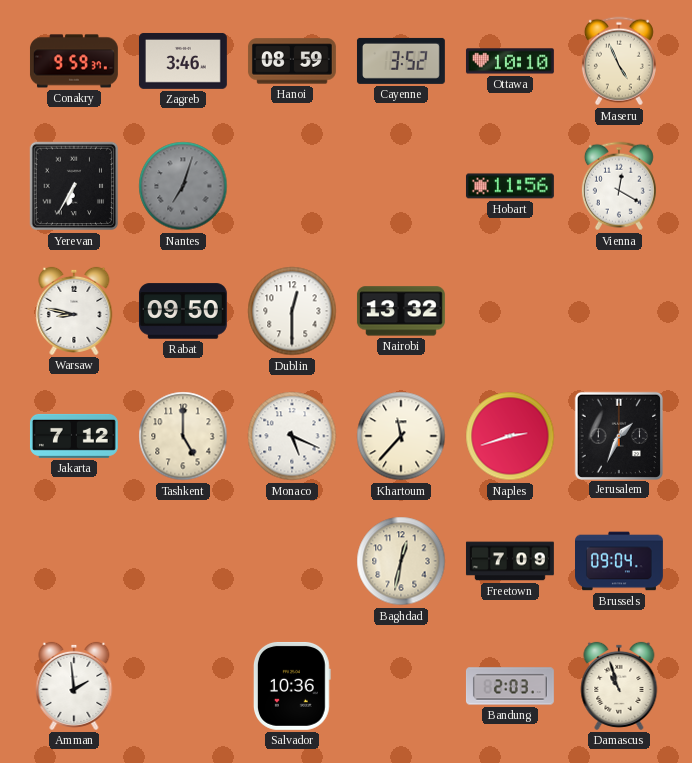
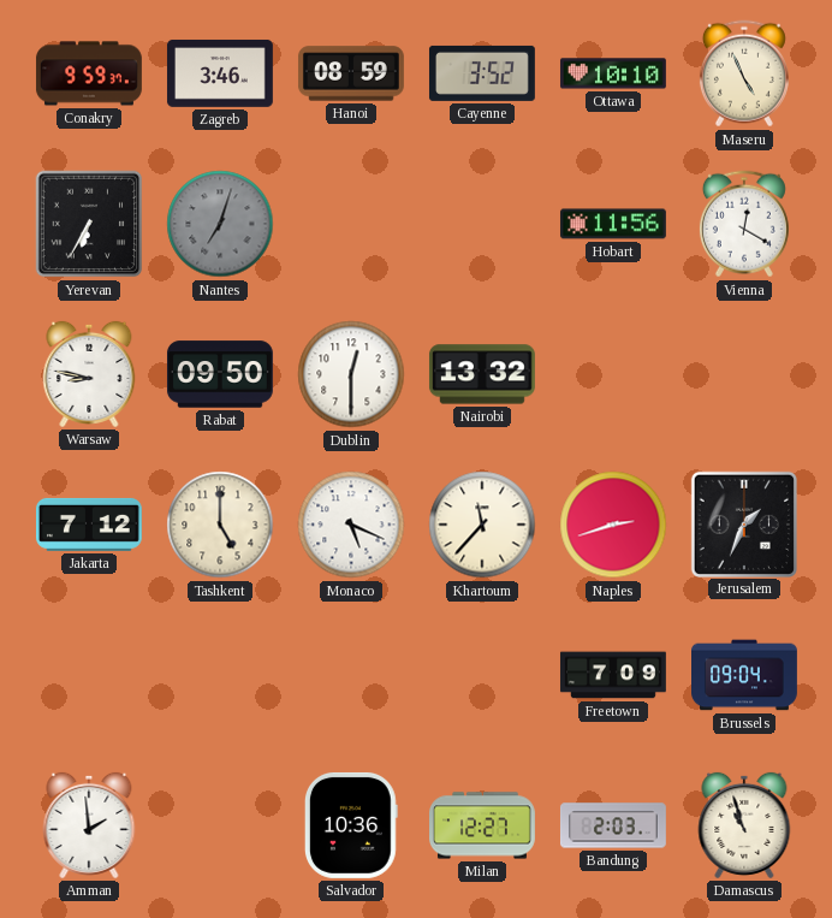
Baghdad: 12:32 -> none (401, 561)
Milan: none -> 12:27 (483, 825)
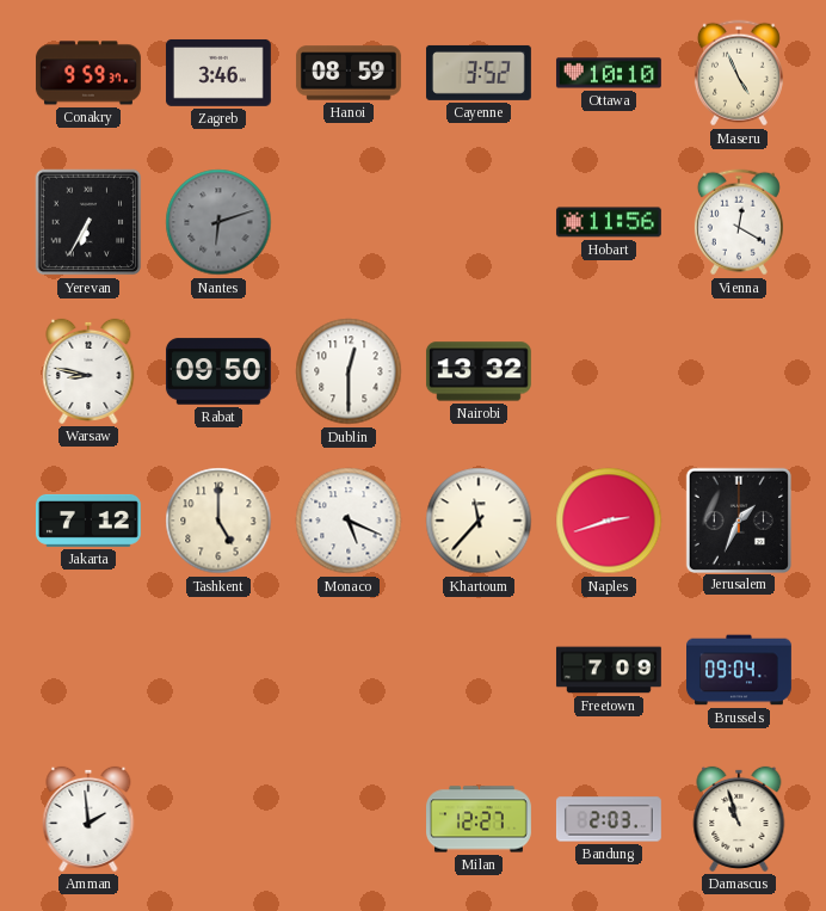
Nantes: 7:03 -> 6:12 (218, 222)
Salvador: 10:36 -> none (351, 825)
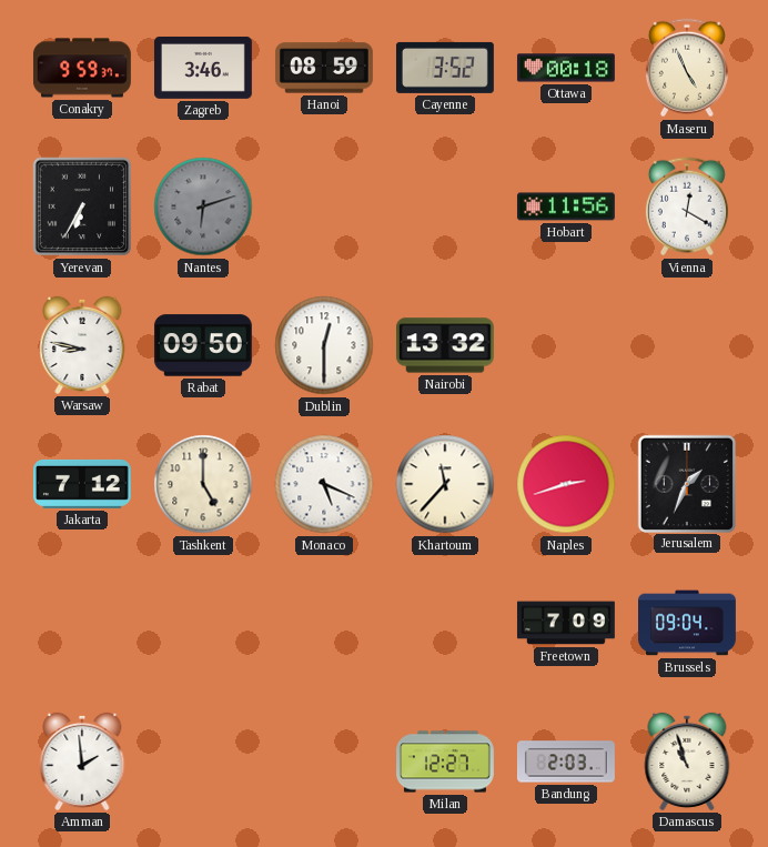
Ottawa: 10:10 -> 00:18 (566, 68)
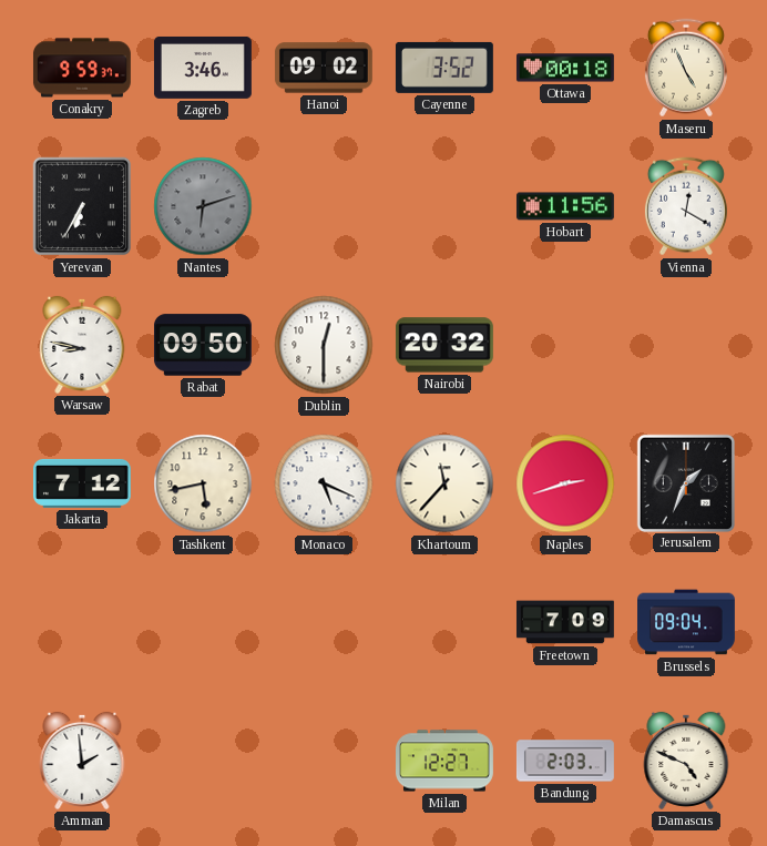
Hanoi: 08:59 -> 09:02 (324, 68)
Nairobi: 13:32 -> 20:32 (444, 345)
Tashkent: 5:00 -> 5:43 (203, 483)
Damascus: 10:57 -> 4:49 (686, 761)
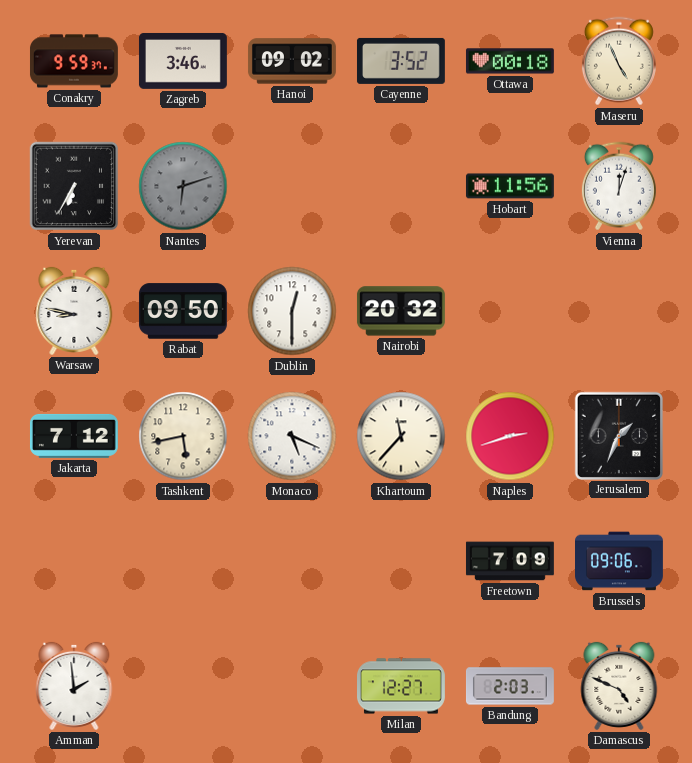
Vienna: 12:20 -> 12:03 (619, 186)
Brussels: 09:04 -> 09:06 (620, 561)
